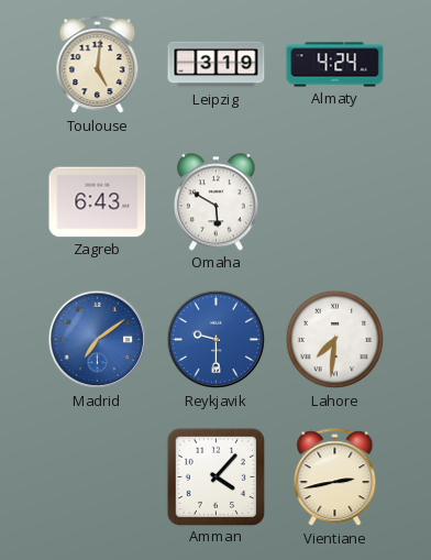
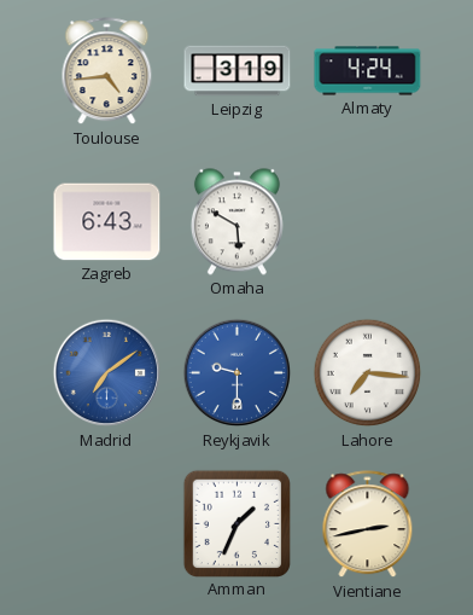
Toulouse: 5:01 -> 4:44 (107, 71)
Lahore: 7:31 -> 7:16 (368, 373)
Amman: 4:07 -> 1:34 (237, 523)
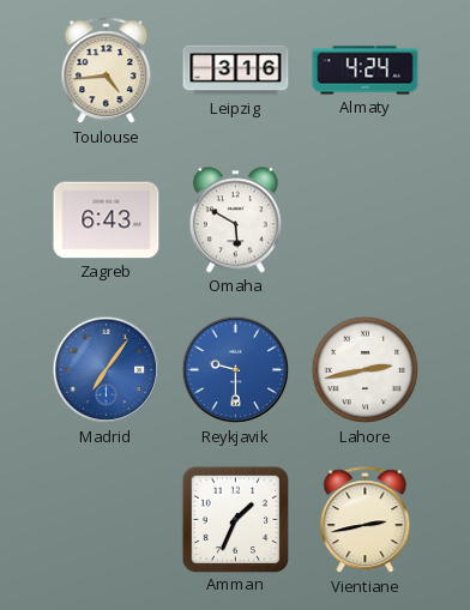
Leipzig: 3:19 -> 3:16 (236, 71)
Madrid: 7:09 -> 7:06 (107, 370)
Lahore: 7:16 -> 2:43 (366, 370)
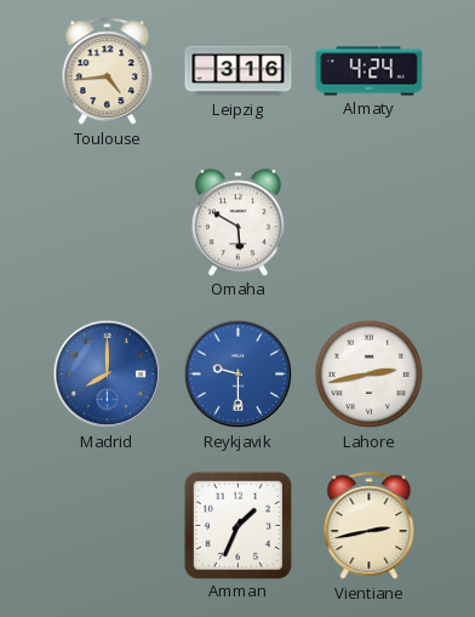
Zagreb: 6:43 -> none (107, 221)
Madrid: 7:06 -> 8:00 (108, 375)
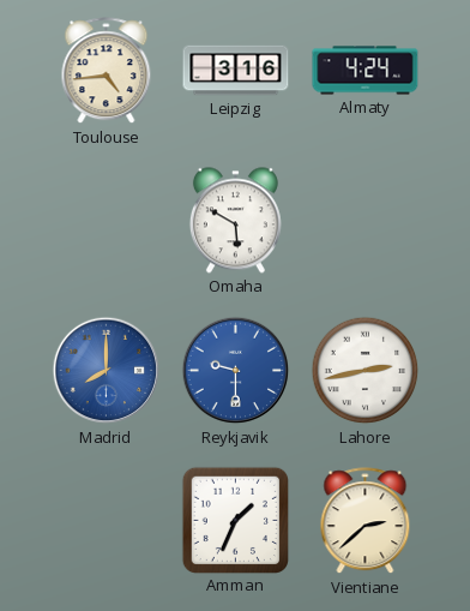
Vientiane: 2:43 -> 2:38 (366, 521)
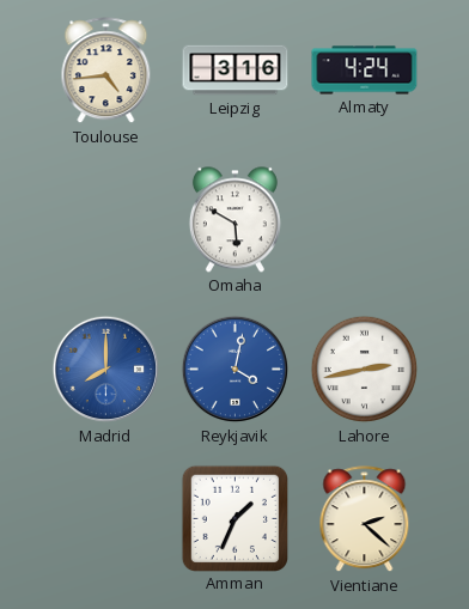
Reykjavik: 9:30 -> 4:02 (236, 370)
Vientiane: 2:38 -> 2:22 (365, 519)
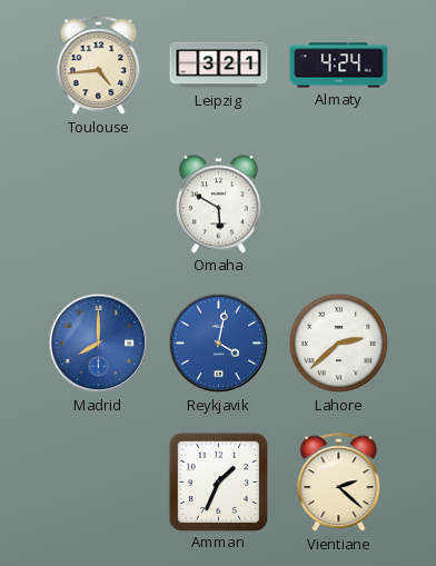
Leipzig: 3:16 -> 3:21 (219, 66)
Lahore: 2:43 -> 2:38 (339, 344)
